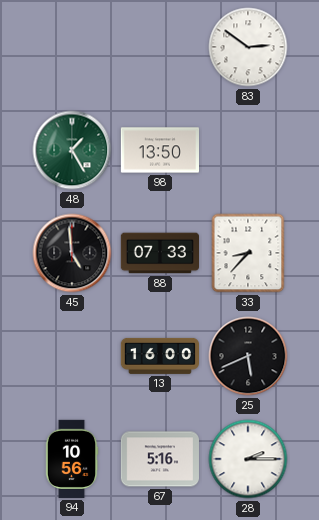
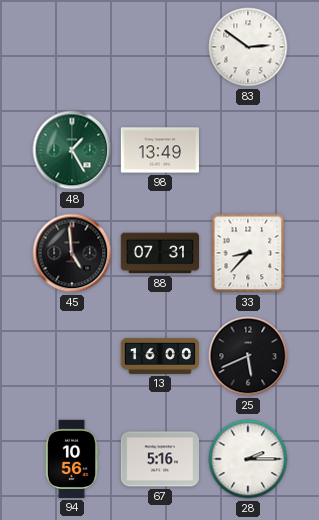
98: 13:50 -> 13:49 (159, 150)
88: 07:33 -> 07:31 (159, 253)
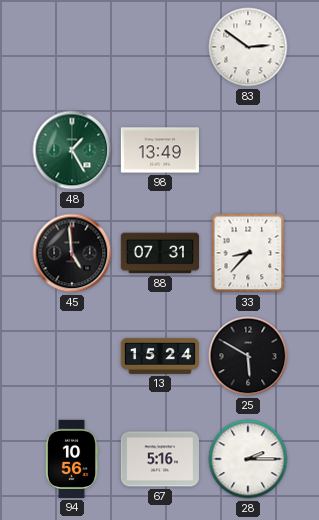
13: 16:00 -> 15:24 (159, 356)
25: 5:41 -> 5:50 (248, 356)
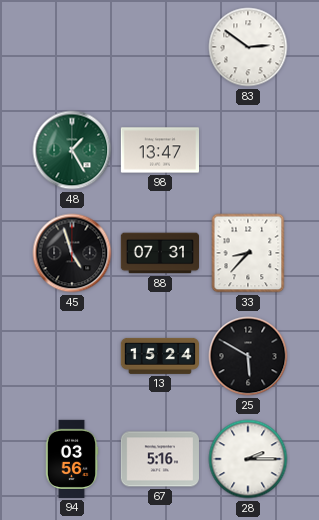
98: 13:49 -> 13:47 (159, 150)
45: 4:59 -> 4:57 (72, 253)
94: 10:56 -> 03:56 (72, 459)
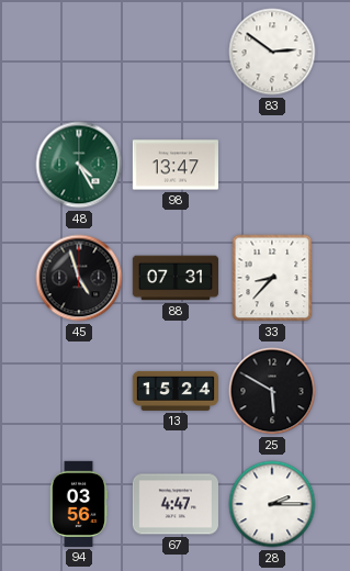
48: 1:25 -> 4:25 (79, 165)
67: 5:16 -> 4:47 (176, 504)
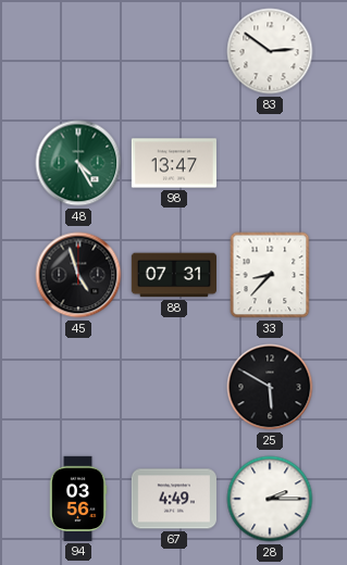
13: 15:24 -> none (174, 391)
67: 4:47 -> 4:49 (174, 499)
